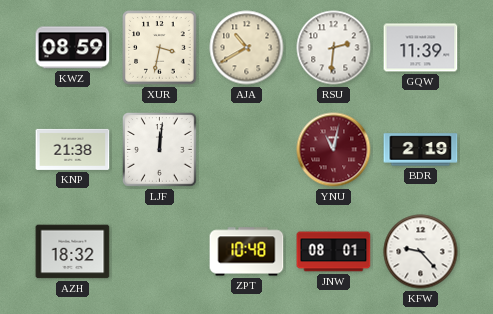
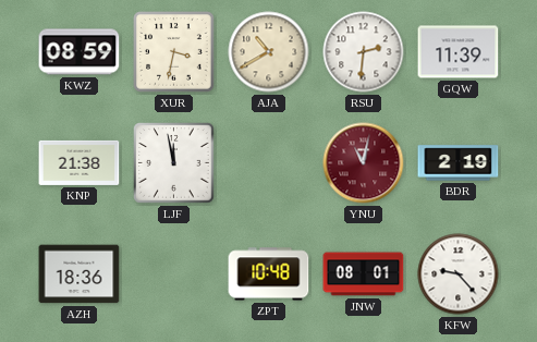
LJF: 12:01 -> 11:58 (174, 163)
AZH: 18:32 -> 18:36 (80, 274)
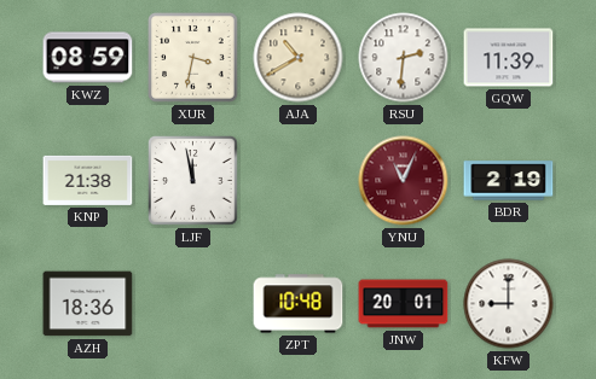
YNU: 11:02 -> 11:04 (404, 181)
JNW: 08:01 -> 20:01 (404, 304)
KFW: 9:23 -> 9:00 (509, 304)
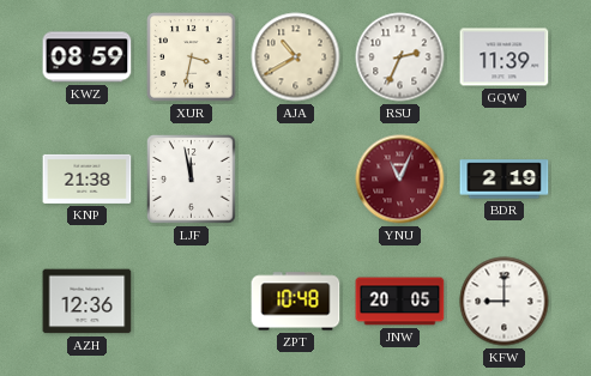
RSU: 2:31 -> 2:34 (400, 57)
AZH: 18:36 -> 12:36 (88, 302)
JNW: 20:01 -> 20:05 (400, 302)
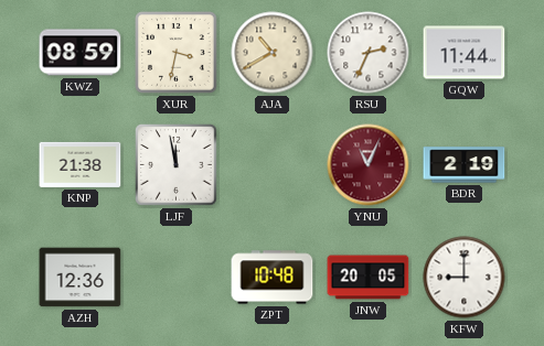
GQW: 11:39 -> 11:44 (465, 53)
